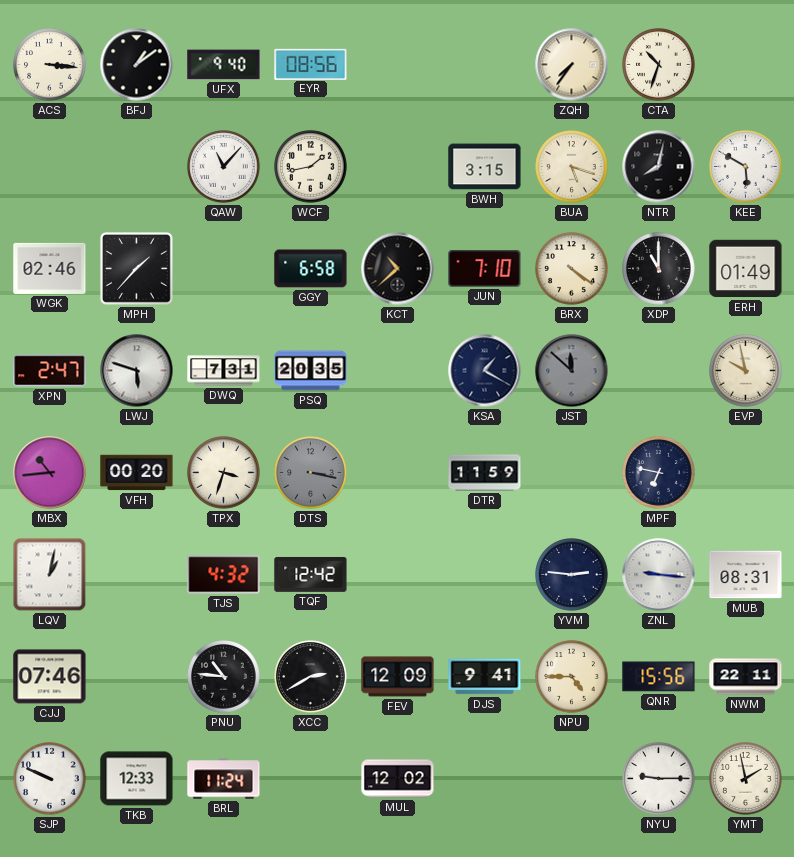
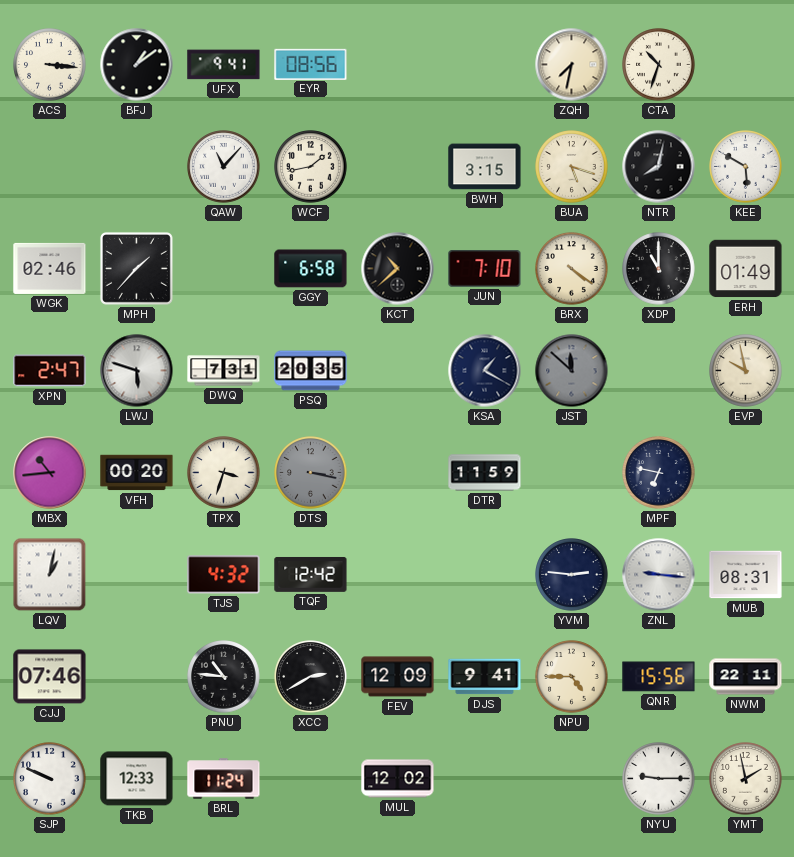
UFX: 9:40 -> 9:41 (224, 65)
ZQH: 7:36 -> 7:32 (572, 65)
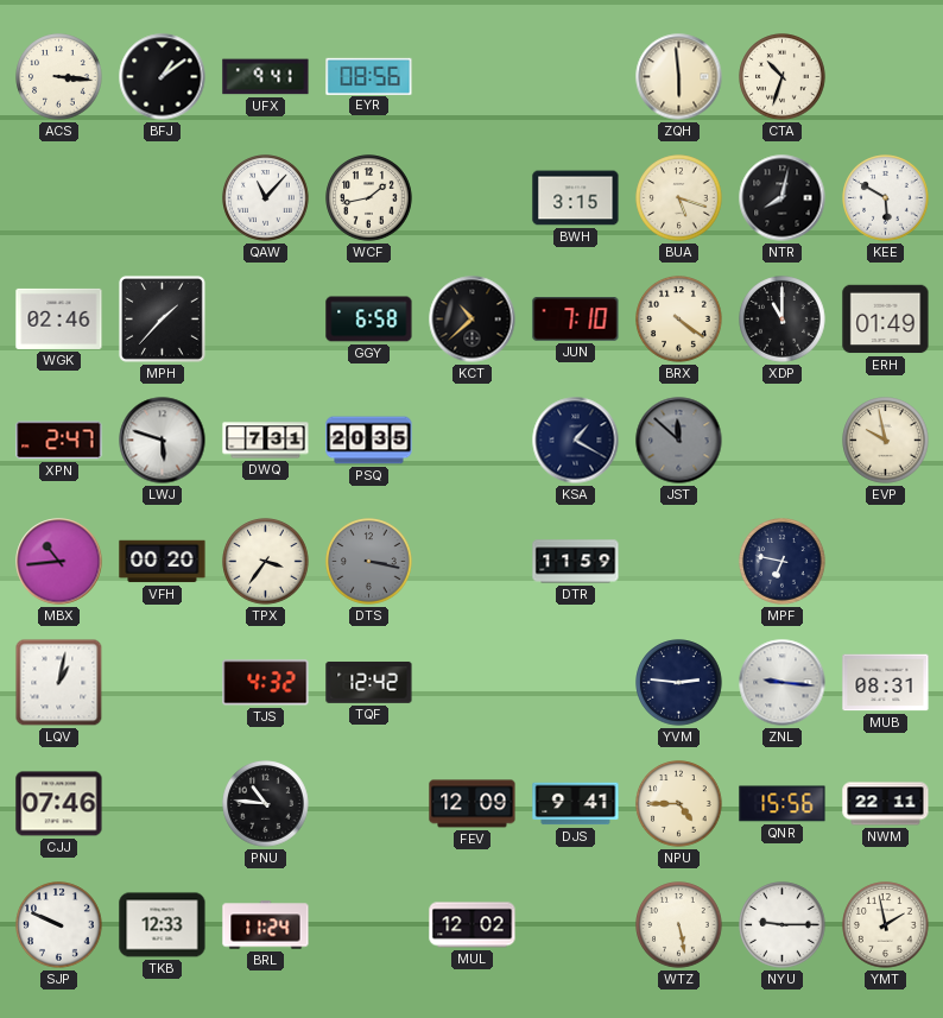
ZQH: 7:32 -> 5:59 (679, 77)
TPX: 3:33 -> 3:36 (266, 562)
XCC: 2:40 -> none (311, 677)
WTZ: none -> 5:28 (679, 925)
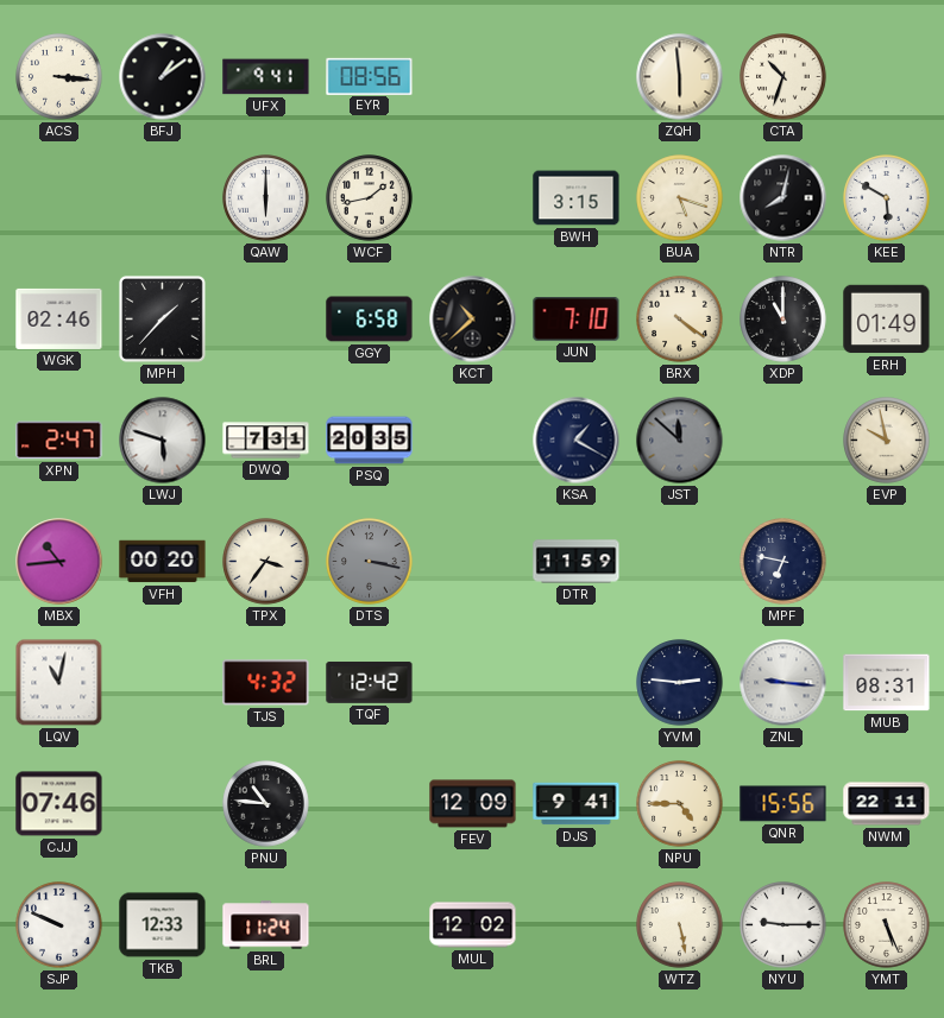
QAW: 11:07 -> 6:00 (266, 198)
LQV: 1:02 -> 11:02 (59, 683)
YMT: 1:58 -> 5:26 (887, 925)
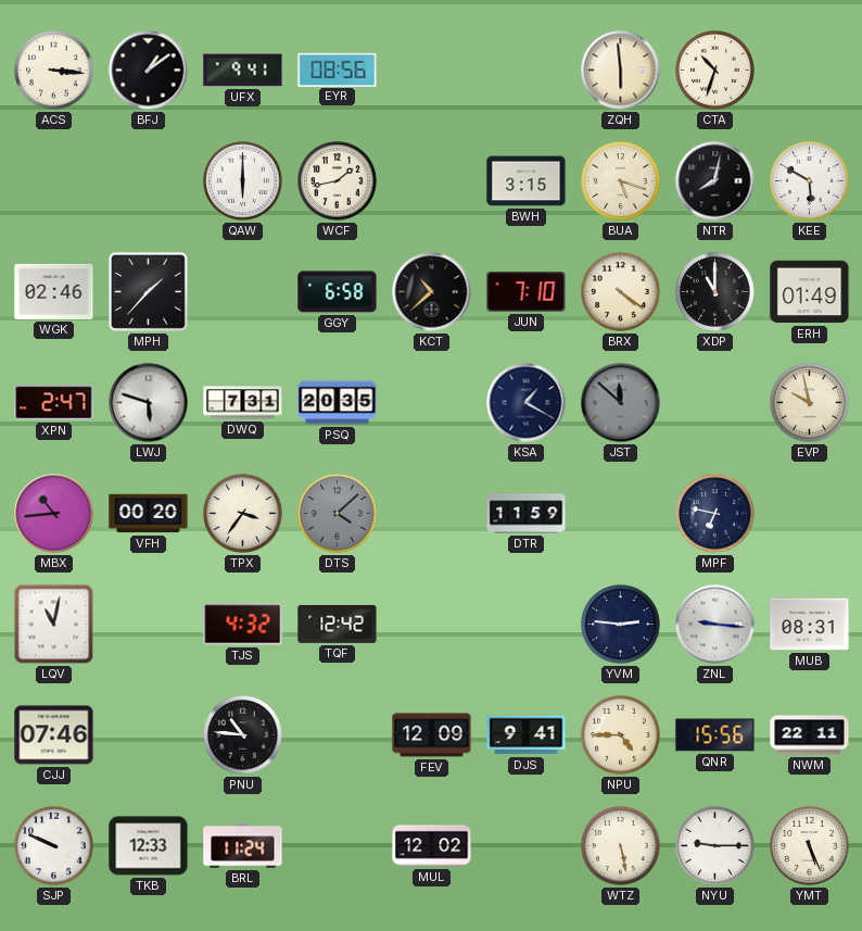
DTS: 3:17 -> 4:08 (338, 514)
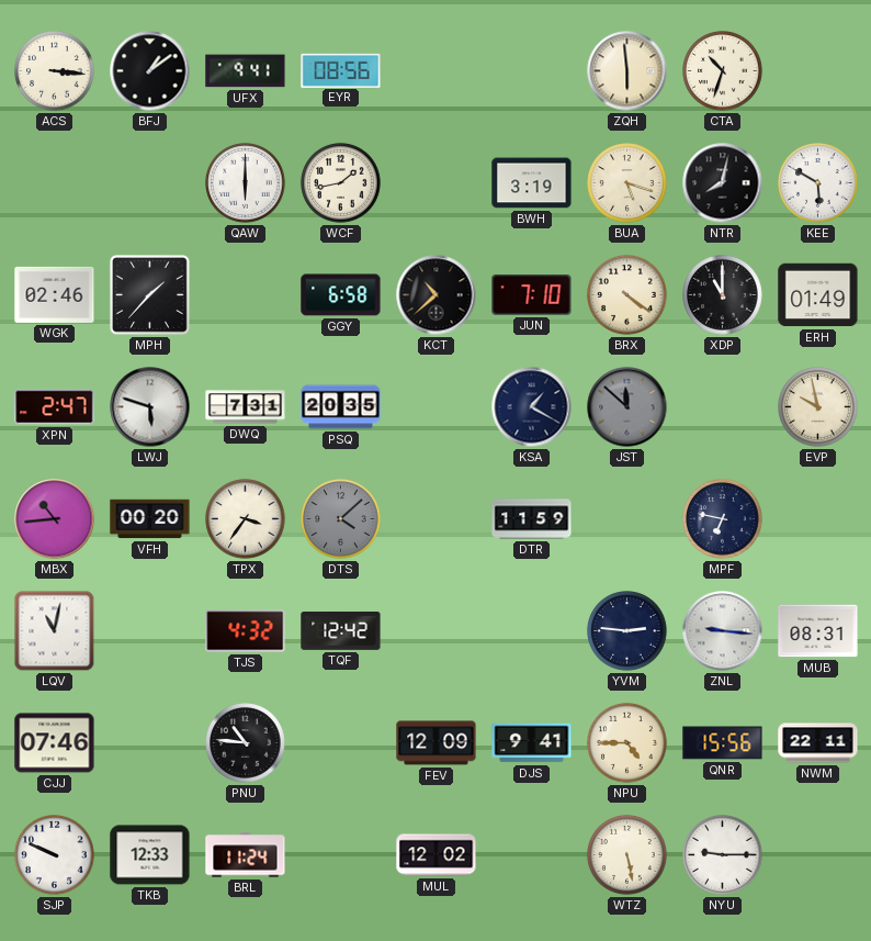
BWH: 3:15 -> 3:19 (532, 183)
YMT: 5:26 -> none (810, 846)
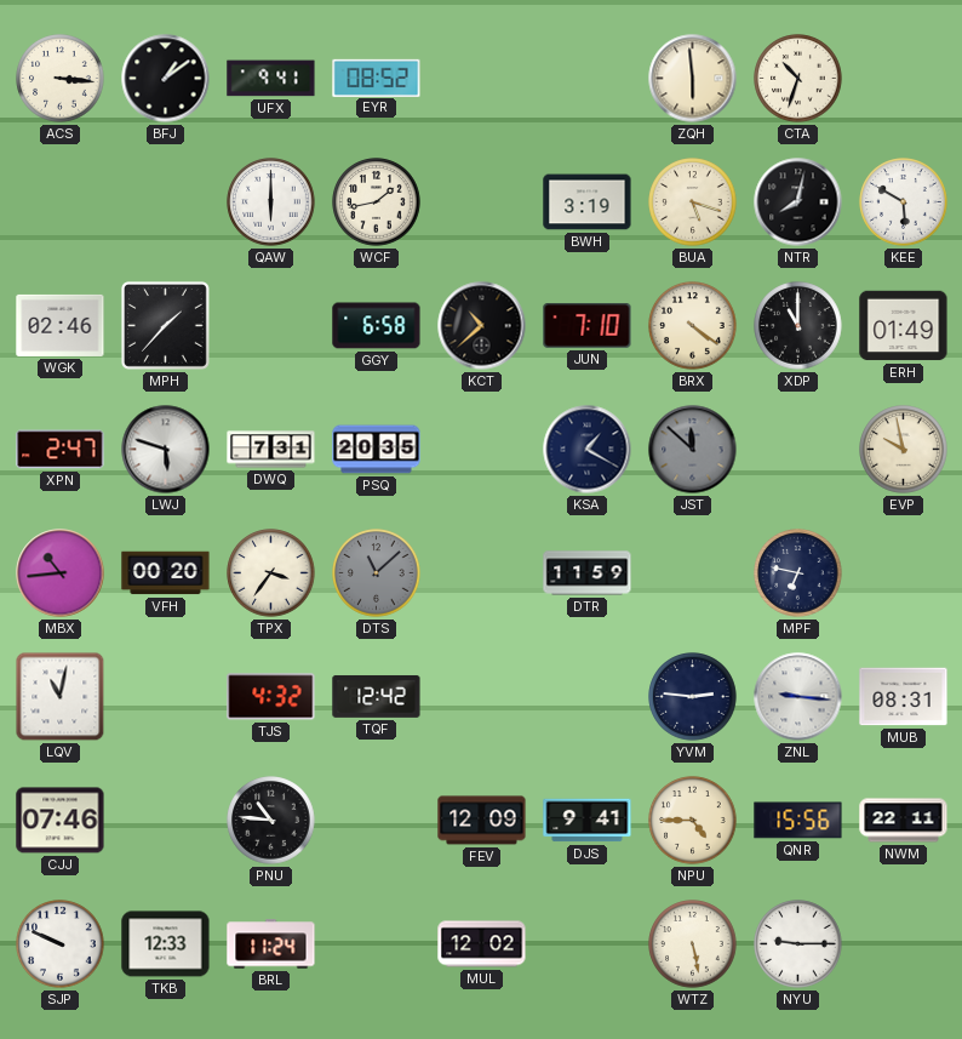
EYR: 08:56 -> 08:52 (377, 78)
DTS: 4:08 -> 11:08 (377, 573)
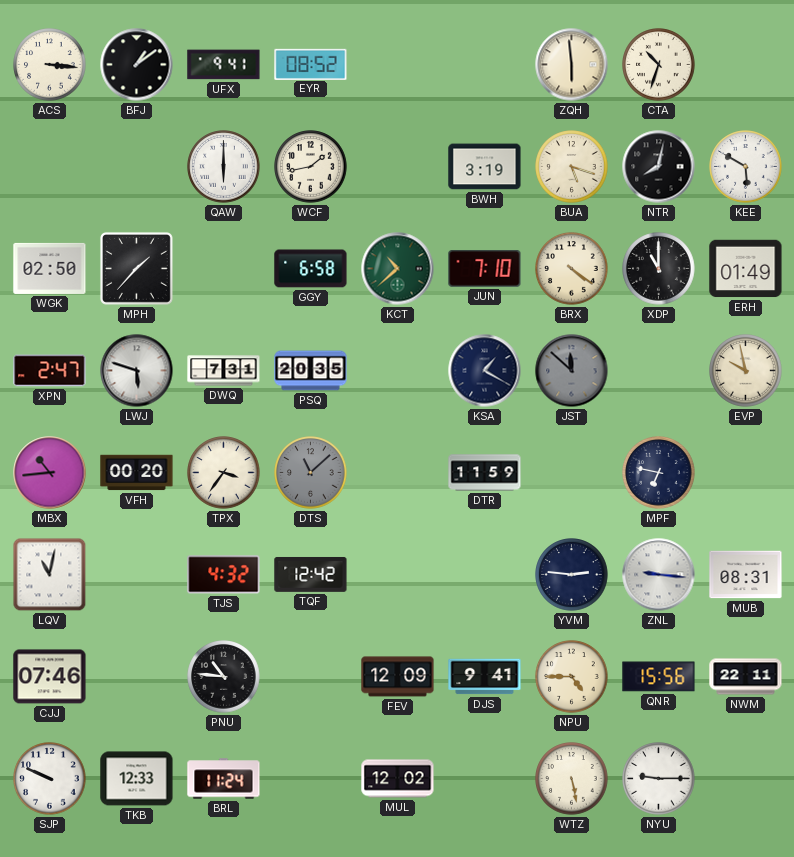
WGK: 02:46 -> 02:50 (50, 268)
KCT dial: black -> green (398, 269)
